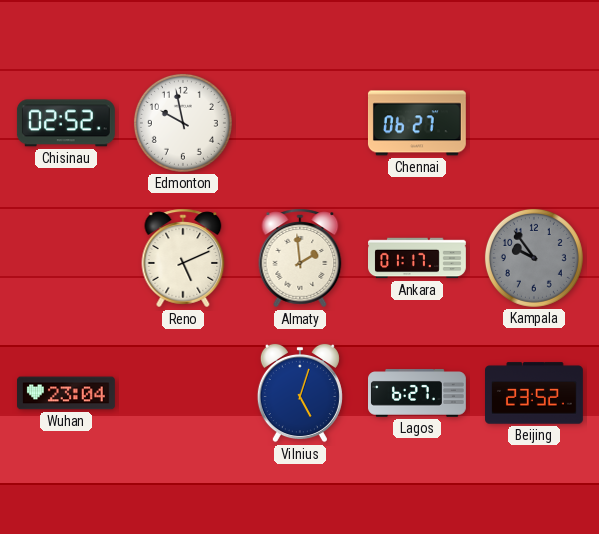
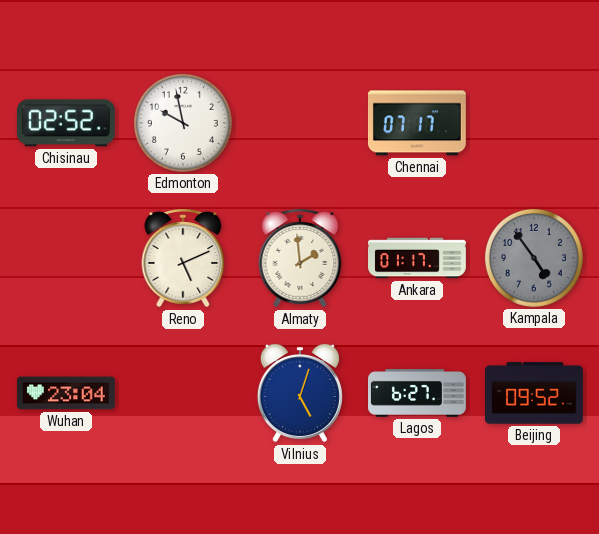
Chennai: 06:27 -> 07:17 (417, 123)
Kampala: 9:54 -> 4:54 (534, 258)
Beijing: 23:52 -> 09:52 (535, 393)
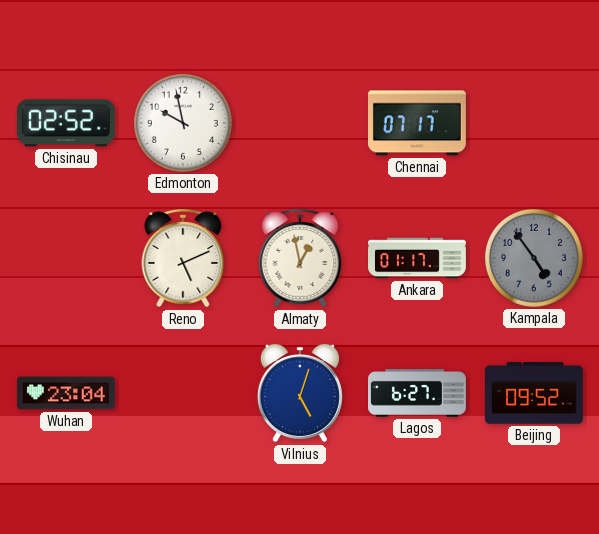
Almaty: 1:59 -> 12:58 (300, 258)
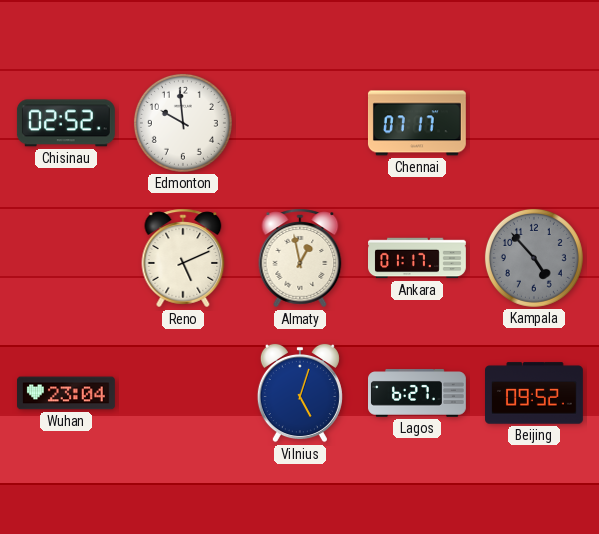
Edmonton: 9:58 -> 9:59 (183, 123)
Kampala: 4:54 -> 4:53 (534, 258)
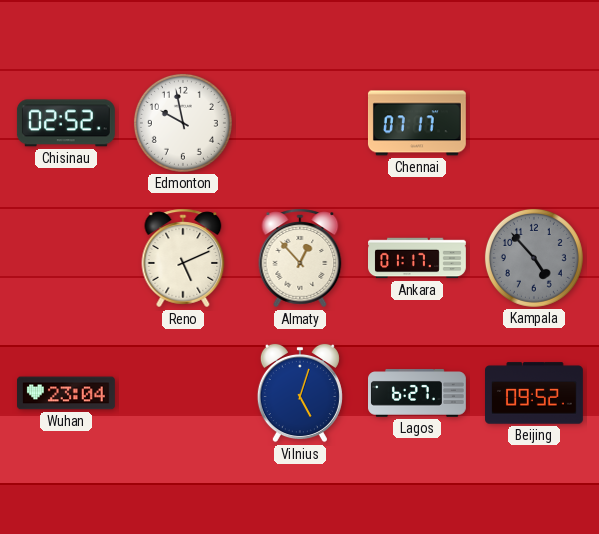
Edmonton: 9:59 -> 9:58 (183, 123)
Almaty: 12:58 -> 12:53 (300, 258)
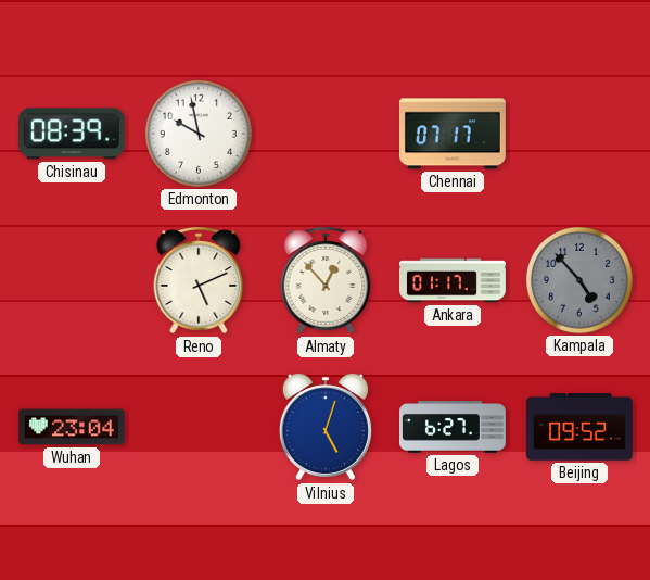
Chisinau: 02:52 -> 08:39 (72, 134)
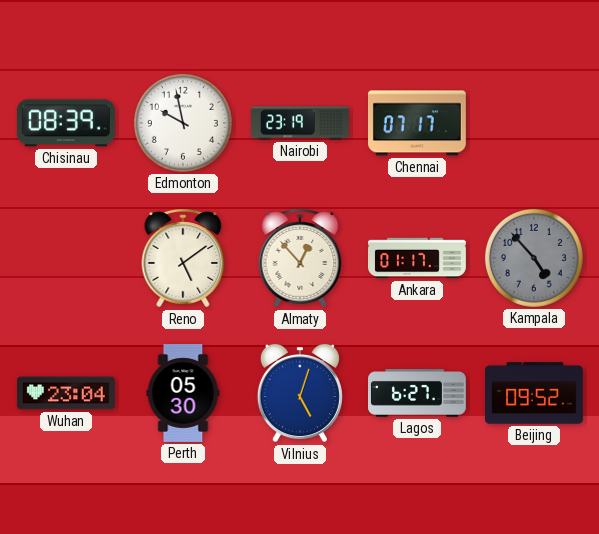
Nairobi: none -> 23:19 (301, 123)
Reno: 5:11 -> 5:09 (183, 258)
Perth: none -> 05:30 (183, 394)
